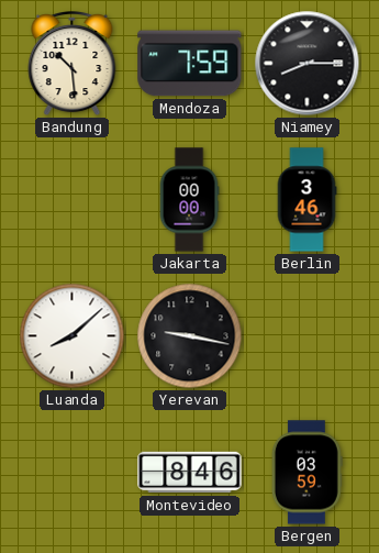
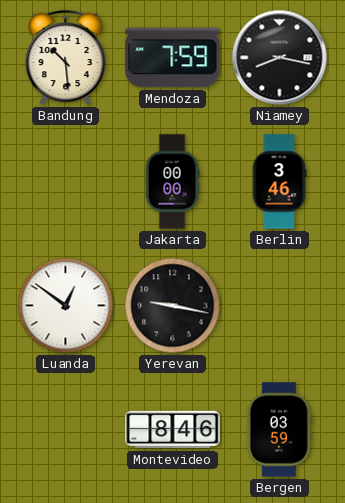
Niamey: 8:15 -> 8:17 (280, 58)
Luanda: 8:08 -> 12:51 (66, 306)
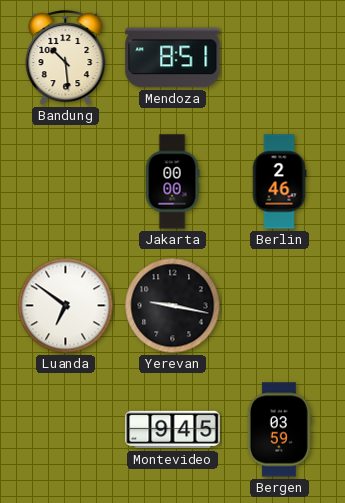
Mendoza: 7:59 -> 8:51 (173, 58)
Niamey: 8:17 -> none (280, 58)
Berlin: 3:46 -> 2:46 (279, 182)
Luanda: 12:51 -> 6:51 (66, 306)
Montevideo: 8:46 -> 9:45 (173, 430)
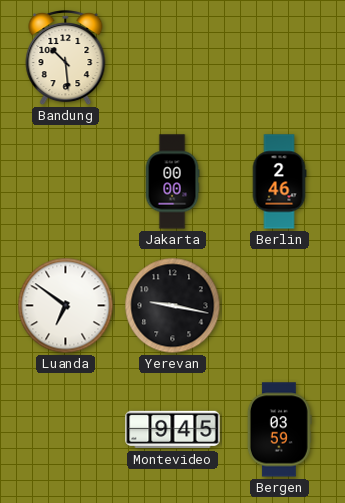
Mendoza: 8:51 -> none (173, 58)
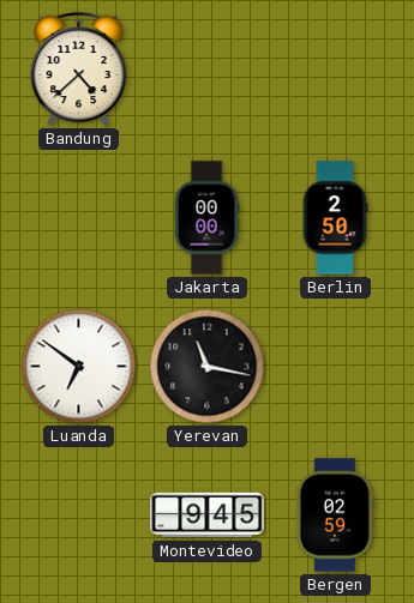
Bandung: 10:29 -> 4:38 (79, 71)
Berlin: 2:46 -> 2:50 (335, 218)
Yerevan: 9:17 -> 11:17 (208, 367)
Bergen: 03:59 -> 02:59 (335, 515)
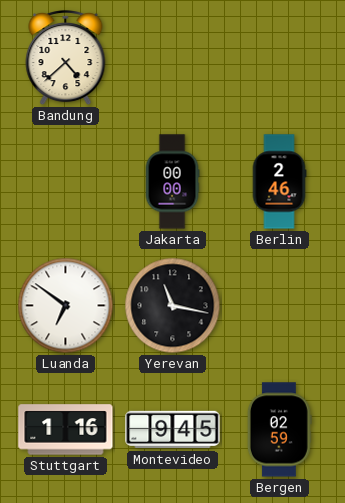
Berlin: 2:50 -> 2:46 (279, 182)
Stuttgart: none -> 1:16 (66, 430)
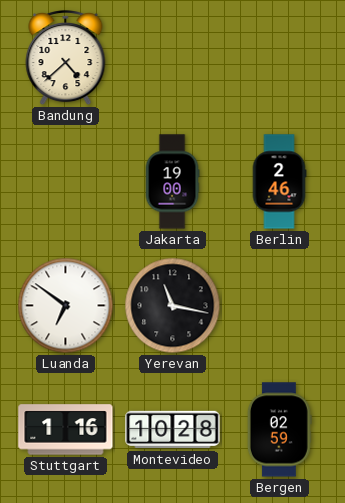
Jakarta: 00:00 -> 19:00 (172, 182)
Montevideo: 9:45 -> 10:28 (173, 430)
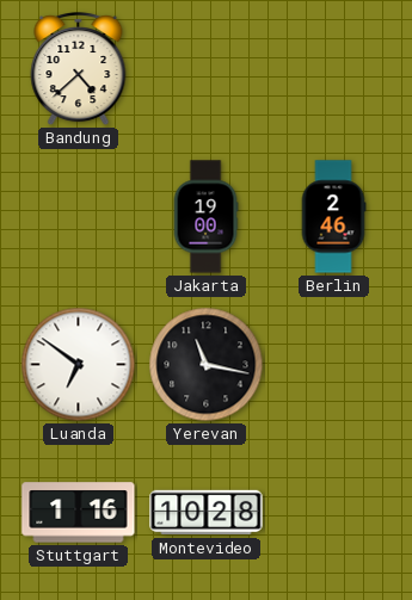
Bergen: 02:59 -> none (279, 430)
